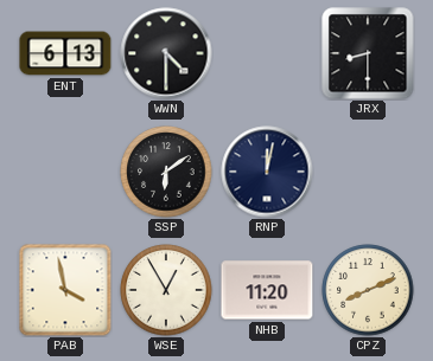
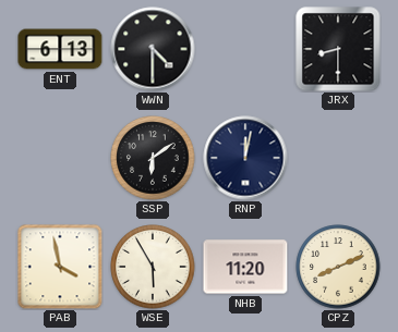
WSE: 12:55 -> 5:55 (153, 267)
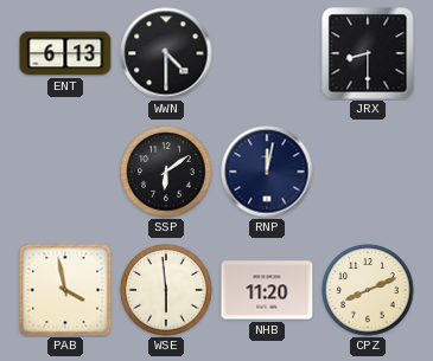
WSE: 5:55 -> 5:59 (166, 290)
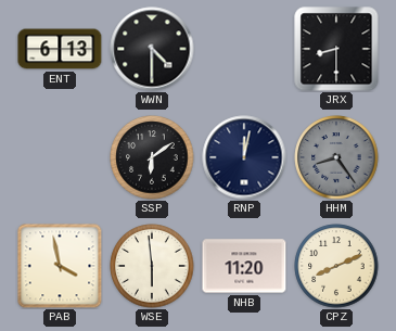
HHM: none -> 8:24 (336, 157)
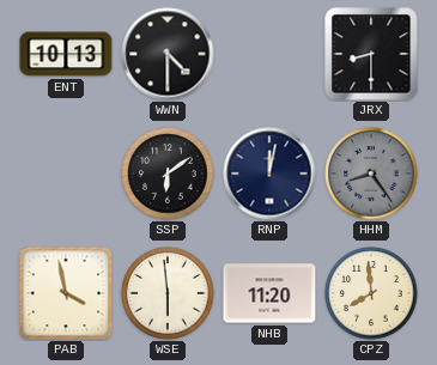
ENT: 6:13 -> 10:13 (66, 54)
CPZ: 8:11 -> 7:59 (371, 293)
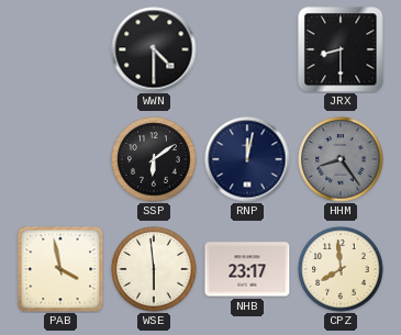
ENT: 10:13 -> none (66, 54)
NHB: 11:20 -> 23:17 (247, 269)
